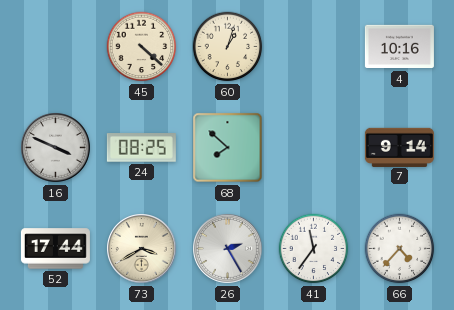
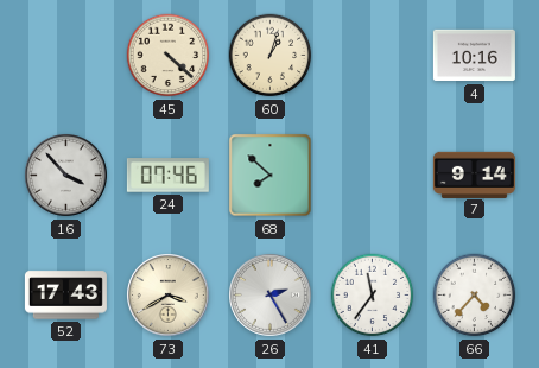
16: 3:49 -> 3:53 (66, 176)
24: 08:25 -> 07:46 (167, 176)
52: 17:44 -> 17:43 (65, 296)
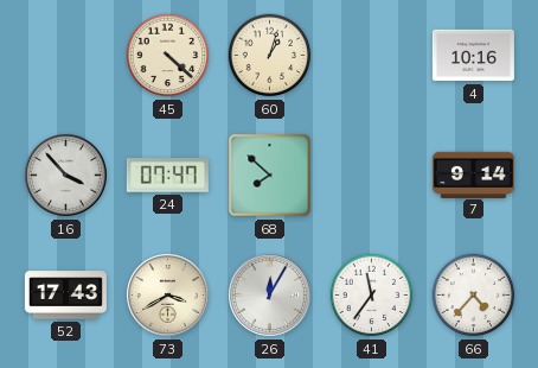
24: 07:46 -> 07:47 (167, 176)
26: 2:25 -> 12:05 (270, 296)
